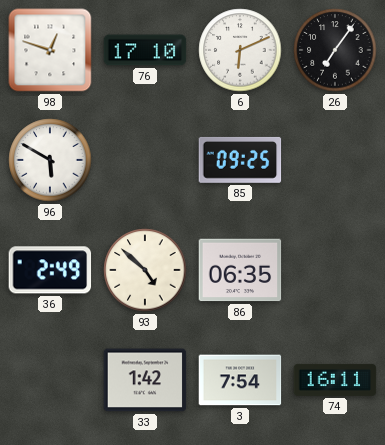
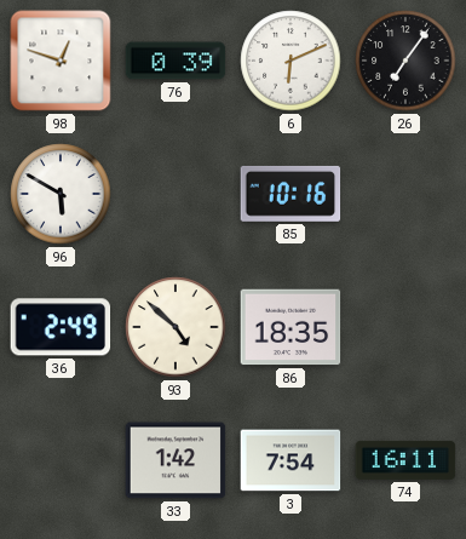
76: 17:10 -> 0:39 (176, 61)
85: 09:25 -> 10:16 (290, 194)
86: 06:35 -> 18:35 (290, 327)
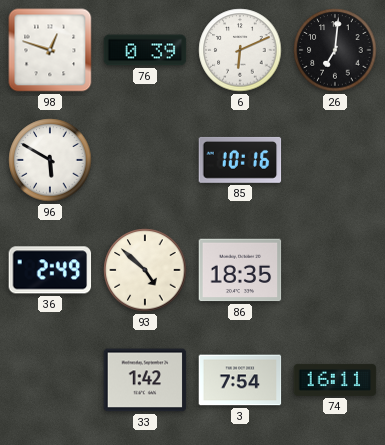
26: 7:06 -> 7:01 (335, 50)
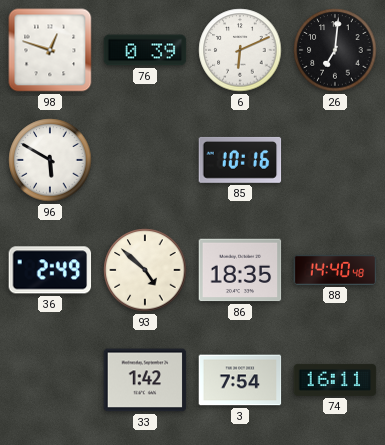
88: none -> 14:40 (335, 270)
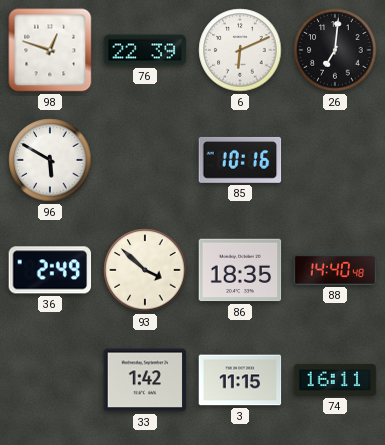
76: 0:39 -> 22:39 (145, 50)
93: 4:52 -> 3:52 (145, 270)
3: 7:54 -> 11:15 (240, 380)
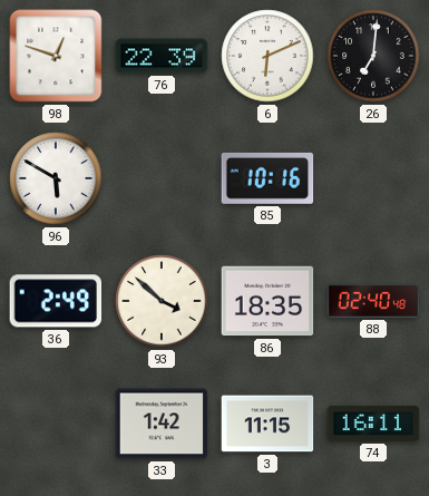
88: 14:40 -> 02:40 (373, 301)
